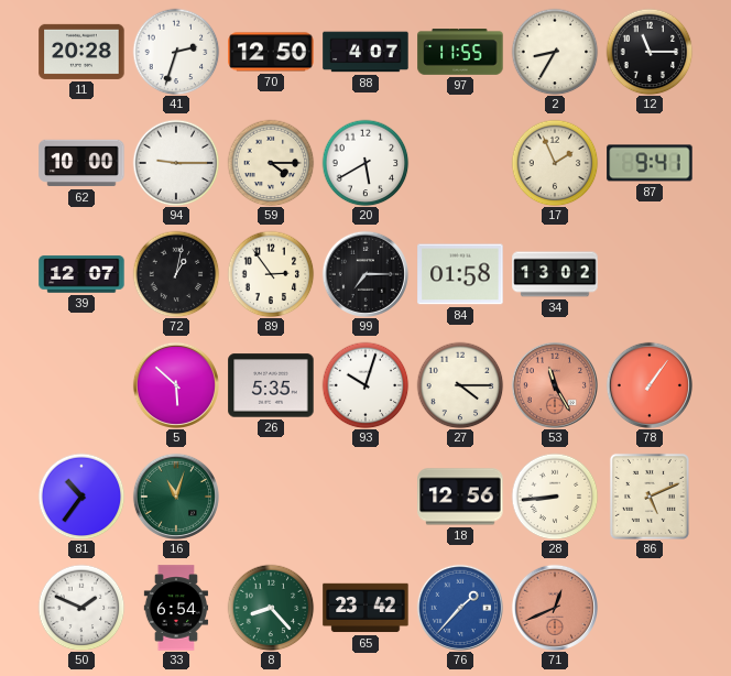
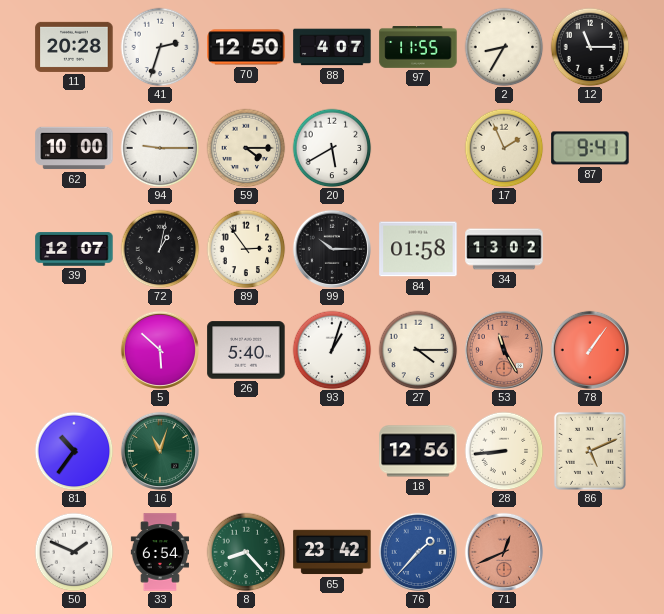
99: 7:15 -> 10:15 (332, 249)
26: 5:35 -> 5:40 (246, 350)
93: 10:03 -> 1:03 (332, 350)
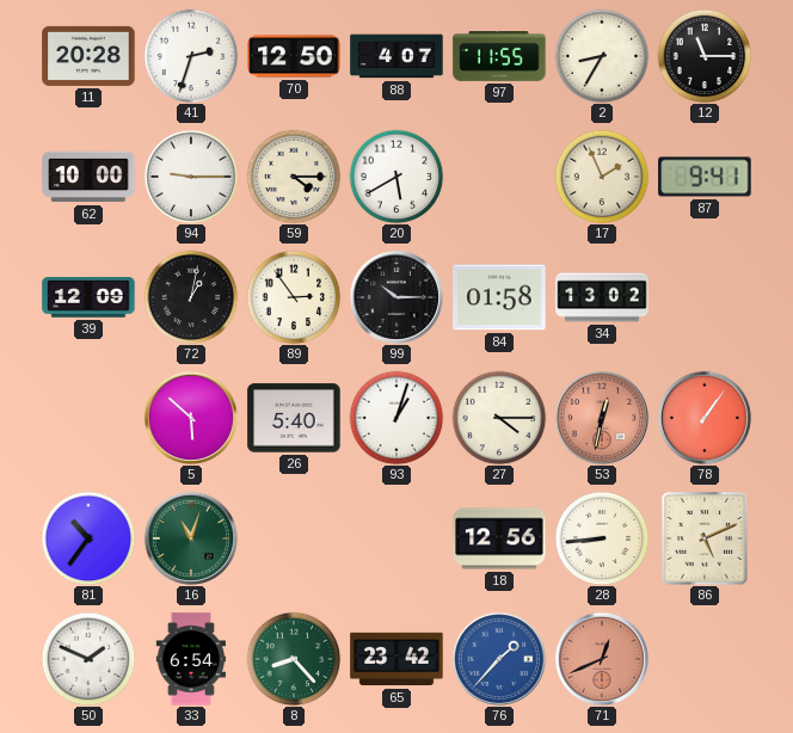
39: 12:07 -> 12:09 (88, 297)
53: 11:25 -> 12:32 (602, 418)
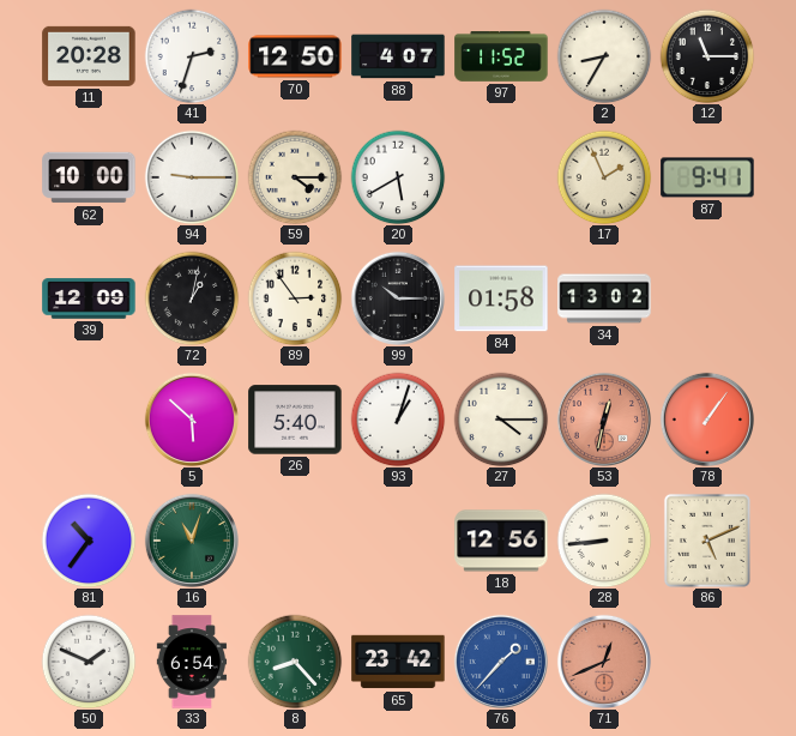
97: 11:55 -> 11:52 (501, 58)
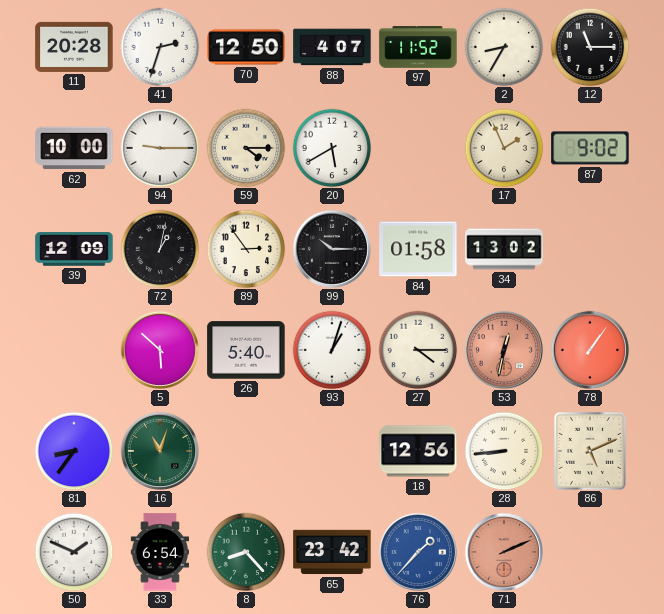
87: 9:41 -> 9:02 (590, 148)
81: 10:36 -> 8:36 (74, 451)
71: 12:41 -> 2:11 (504, 552)
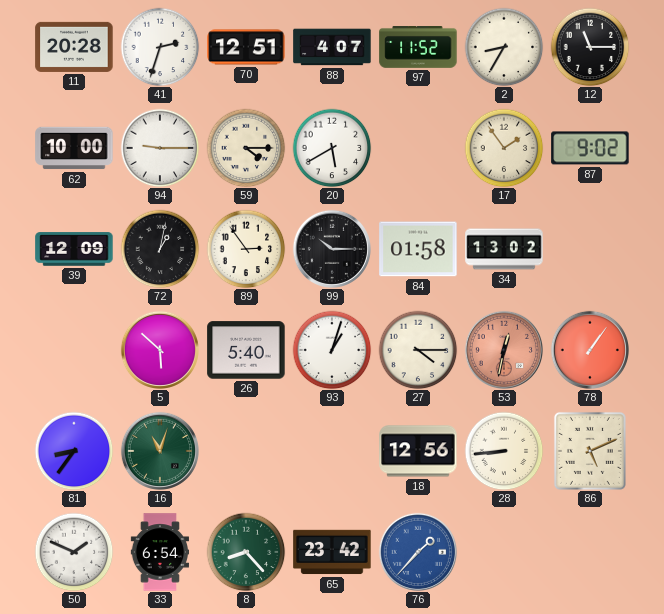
70: 12:50 -> 12:51 (246, 47)
17: 1:56 -> 1:54 (504, 148)
71: 2:11 -> none (504, 552)
